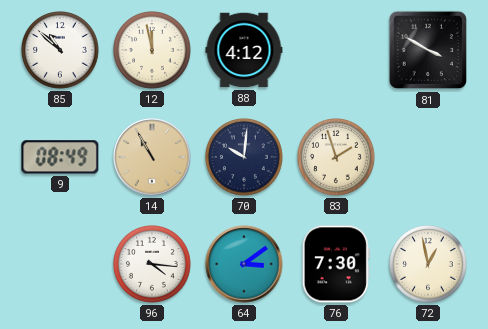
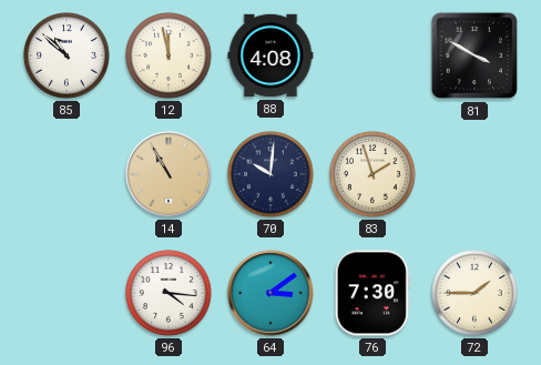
88: 4:12 -> 4:08 (270, 55)
9: 08:49 -> none (60, 157)
72: 12:58 -> 1:45 (474, 294)
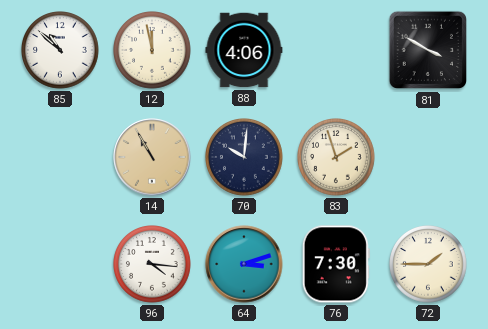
88: 4:08 -> 4:06 (244, 50)
64: 3:09 -> 3:12 (244, 264)
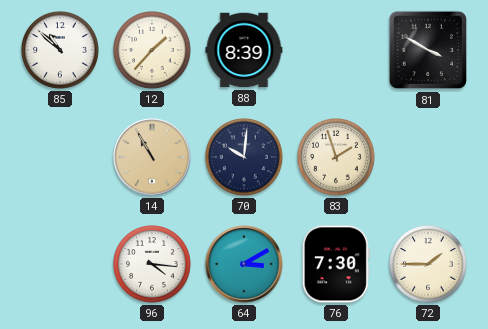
12: 11:58 -> 1:37 (152, 51)
88: 4:06 -> 8:39 (244, 50)
64: 3:12 -> 3:10 (244, 264)
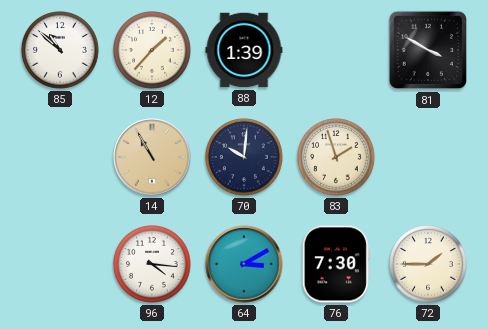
88: 8:39 -> 1:39 (244, 50)
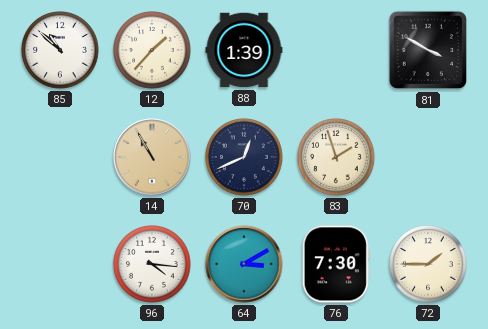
70: 10:01 -> 12:41 (244, 158)
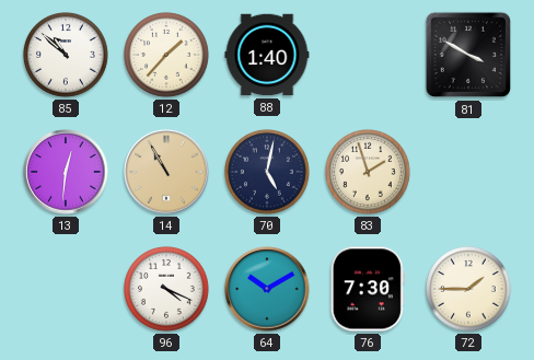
88: 1:39 -> 1:40 (267, 55)
13: none -> 12:31 (66, 172)
70: 12:41 -> 5:02 (267, 173)
96: 4:16 -> 4:19 (166, 290)
64: 3:10 -> 10:10 (267, 289)
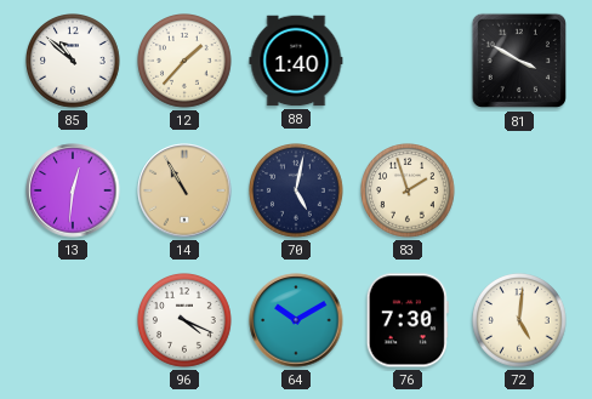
72: 1:45 -> 5:01 (519, 321)
